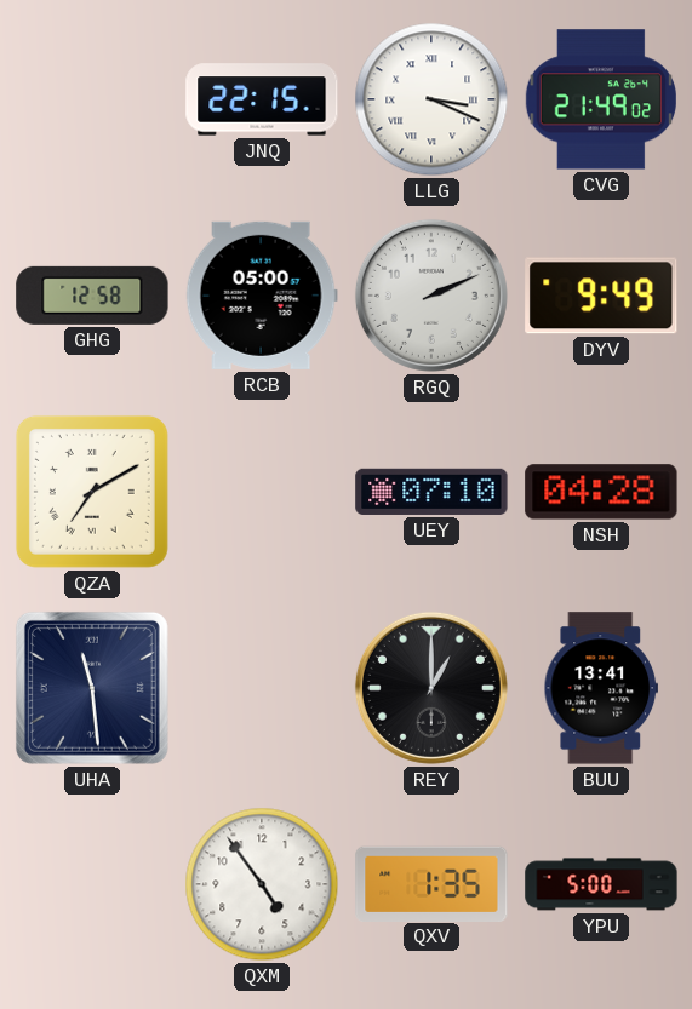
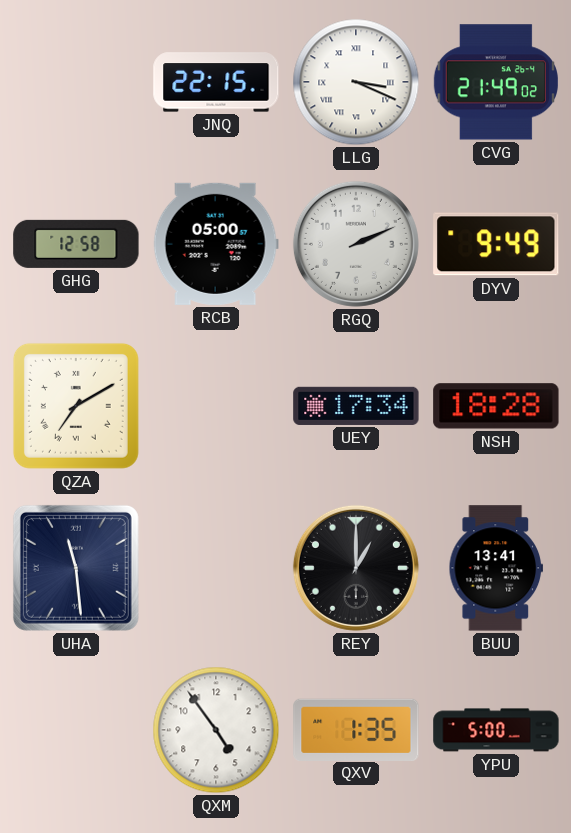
UEY: 07:10 -> 17:34 (356, 406)
NSH: 04:28 -> 18:28 (496, 406)
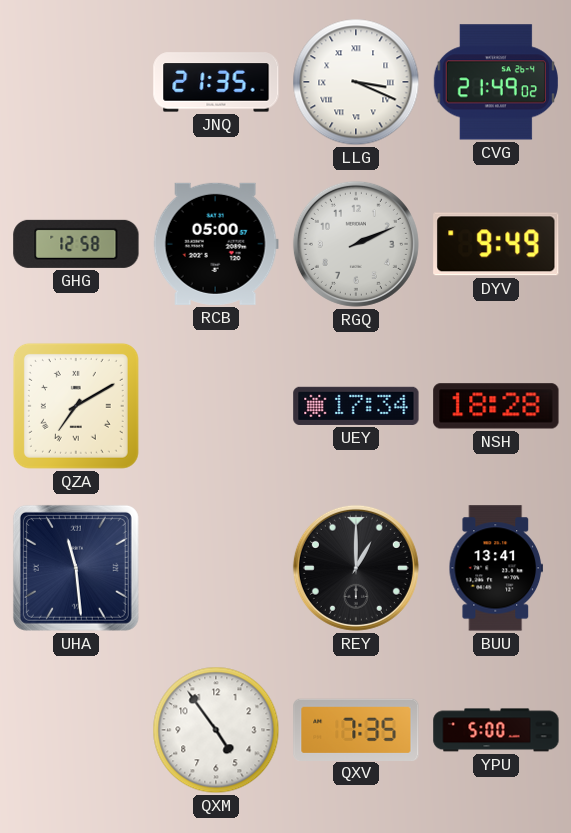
JNQ: 22:15 -> 21:35 (216, 82)
QXV: 1:35 -> 7:35 (356, 729)
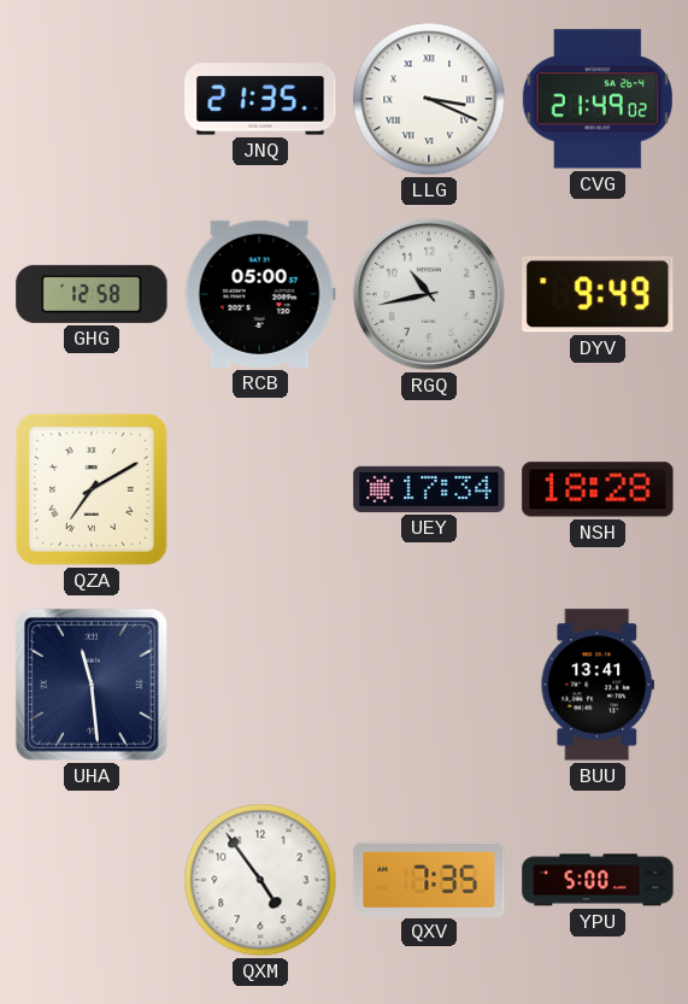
RGQ: 2:11 -> 10:43 (429, 294)
REY: 1:00 -> none (356, 568)
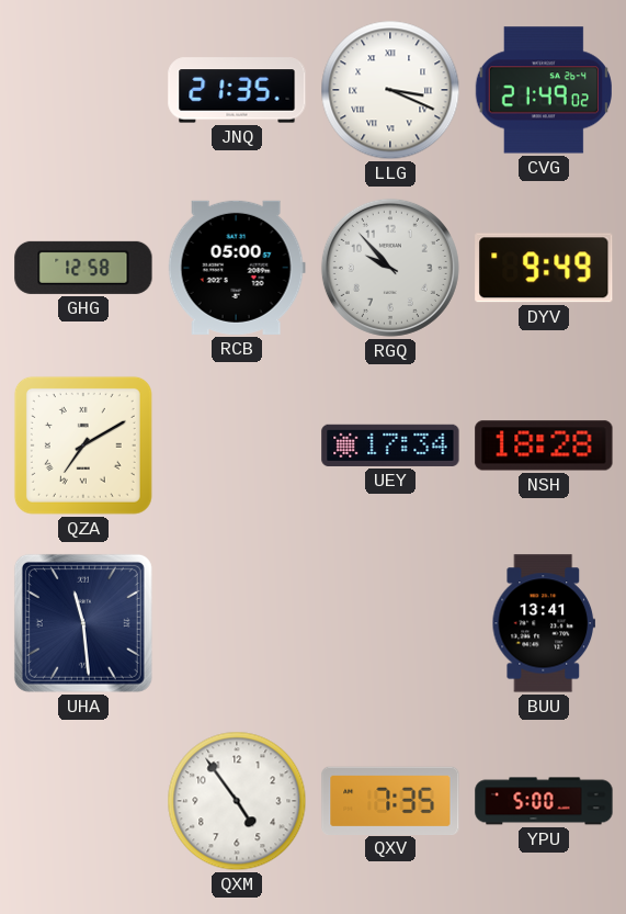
RGQ: 10:43 -> 9:53 (390, 268)
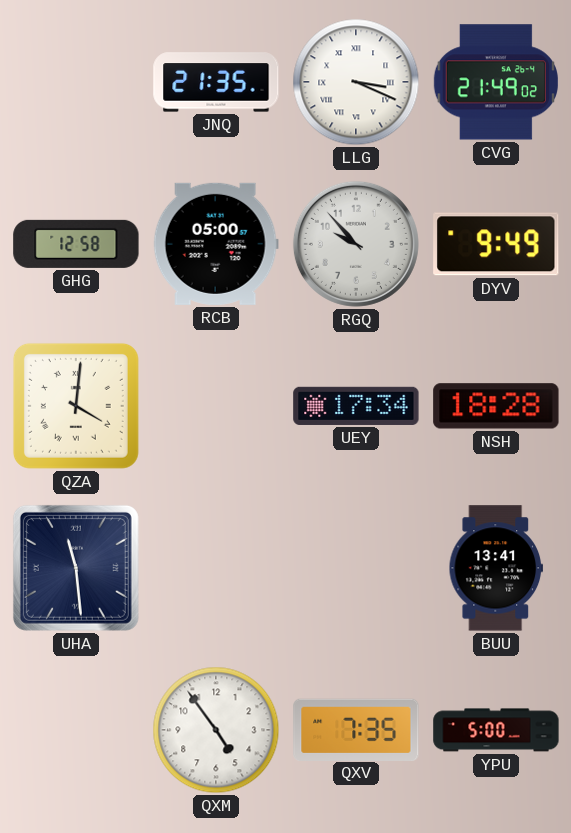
QZA: 7:10 -> 4:01 (76, 406)
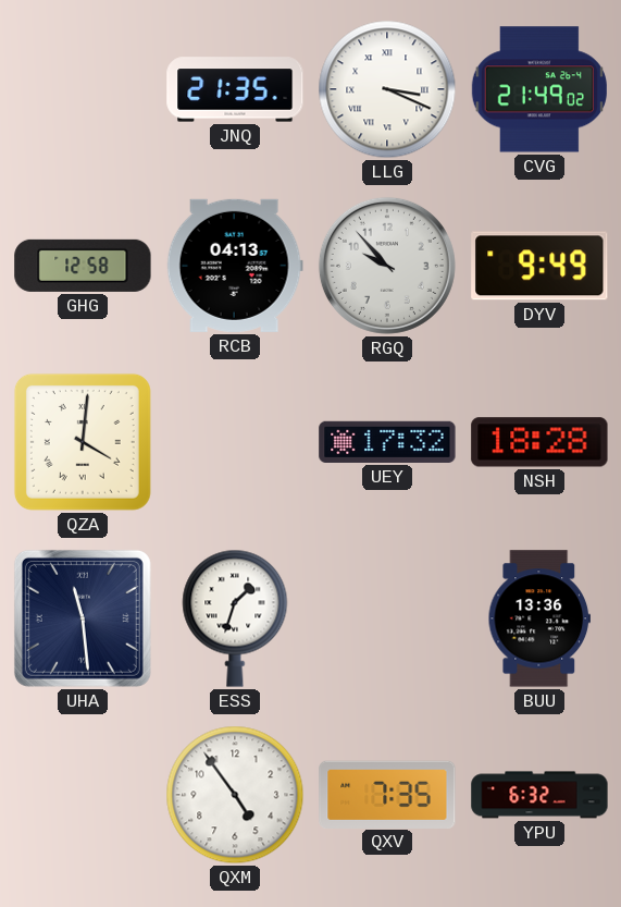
RCB: 05:00 -> 04:13 (235, 266)
UEY: 17:34 -> 17:32 (387, 442)
ESS: none -> 1:33 (235, 618)
BUU: 13:41 -> 13:36 (538, 618)
YPU: 5:00 -> 6:32 (539, 795)
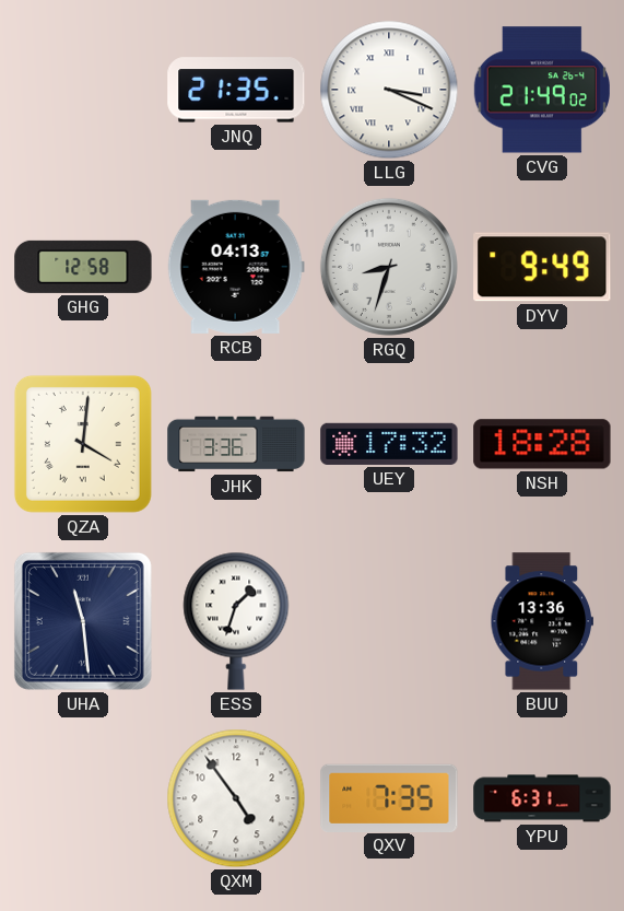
RGQ: 9:53 -> 8:33 (389, 267)
JHK: none -> 3:36 (236, 444)
YPU: 6:32 -> 6:31 (542, 798)
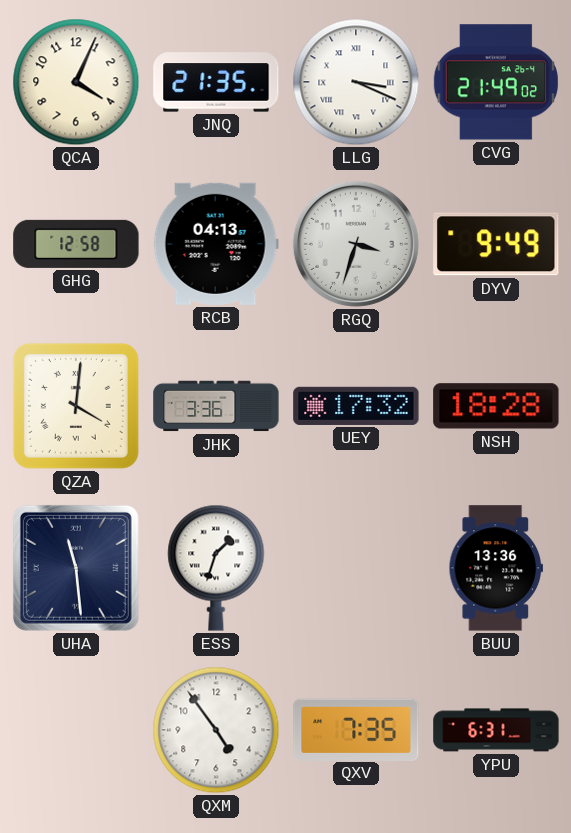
QCA: none -> 4:04 (76, 82)
RGQ: 8:33 -> 3:33 (356, 244)
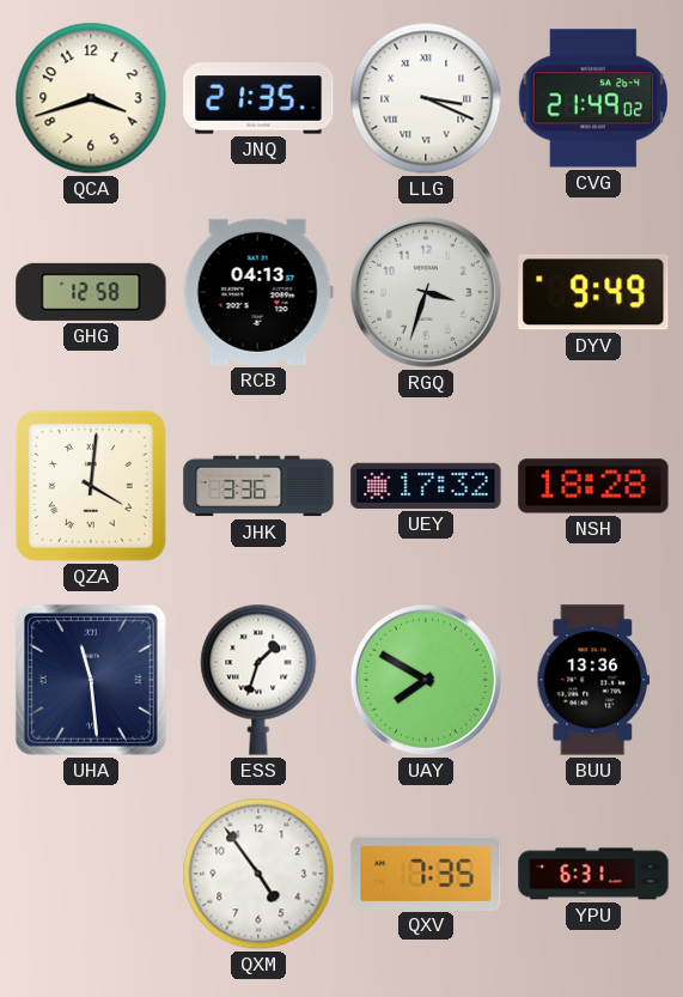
QCA: 4:04 -> 3:42 (91, 98)
UAY: none -> 7:50 (426, 680)
